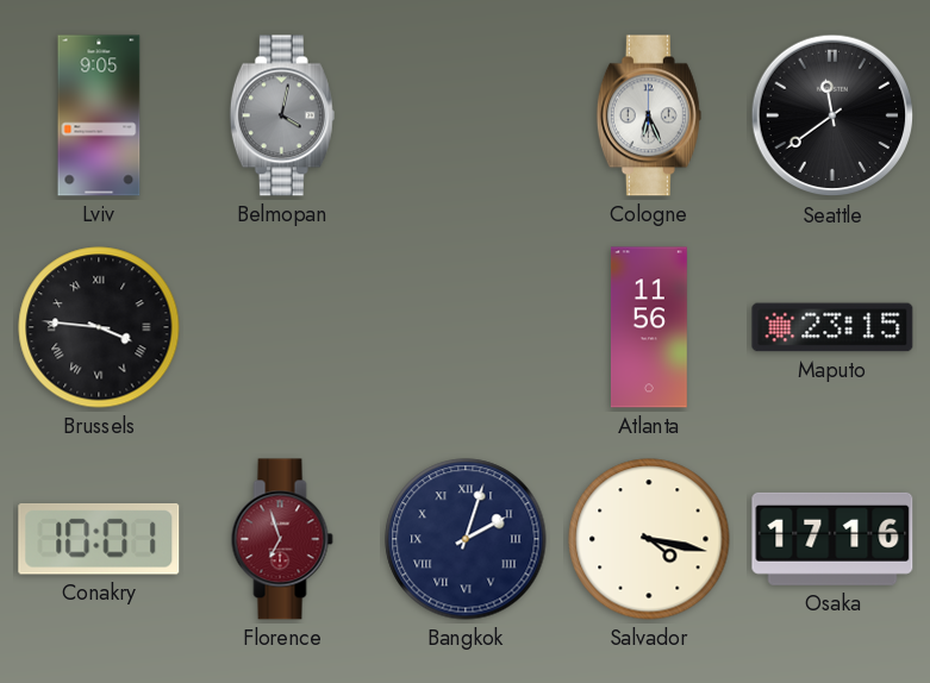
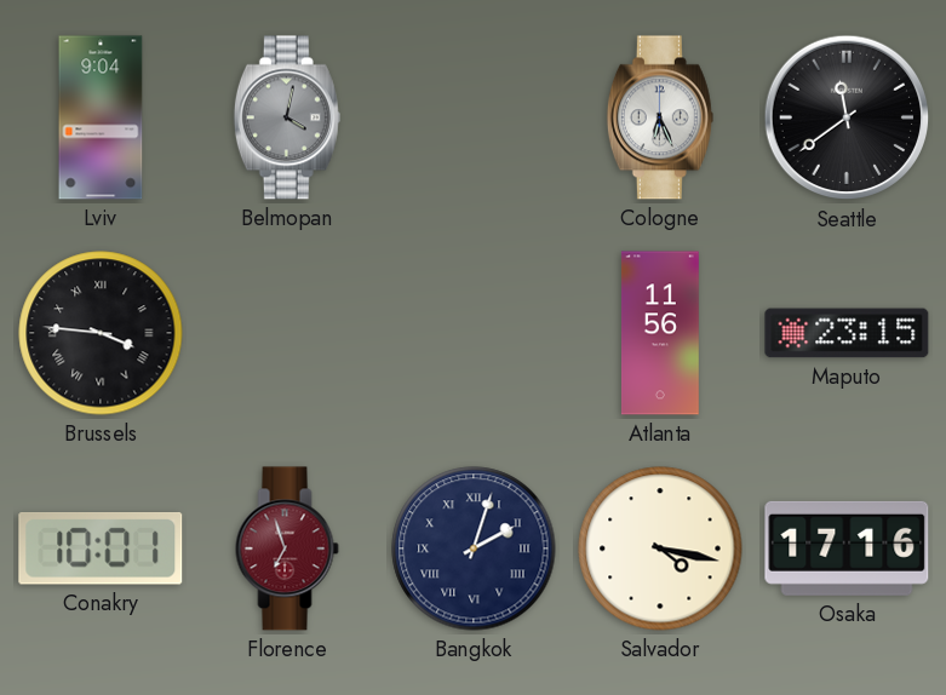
Lviv: 9:05 -> 9:04 (101, 117)
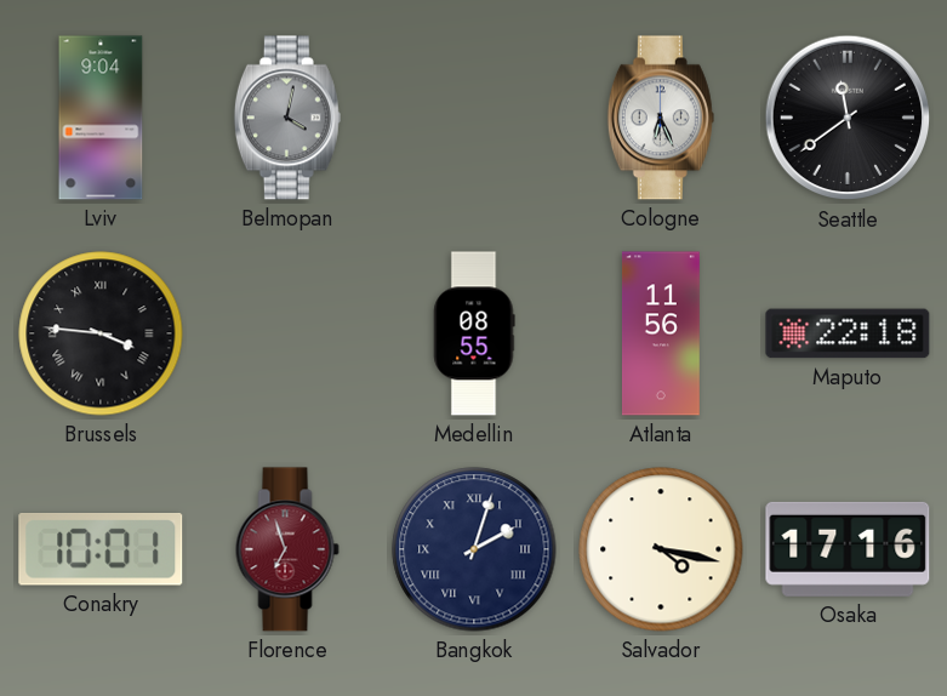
Medellin: none -> 08:55 (474, 333)
Maputo: 23:15 -> 22:18 (848, 333)
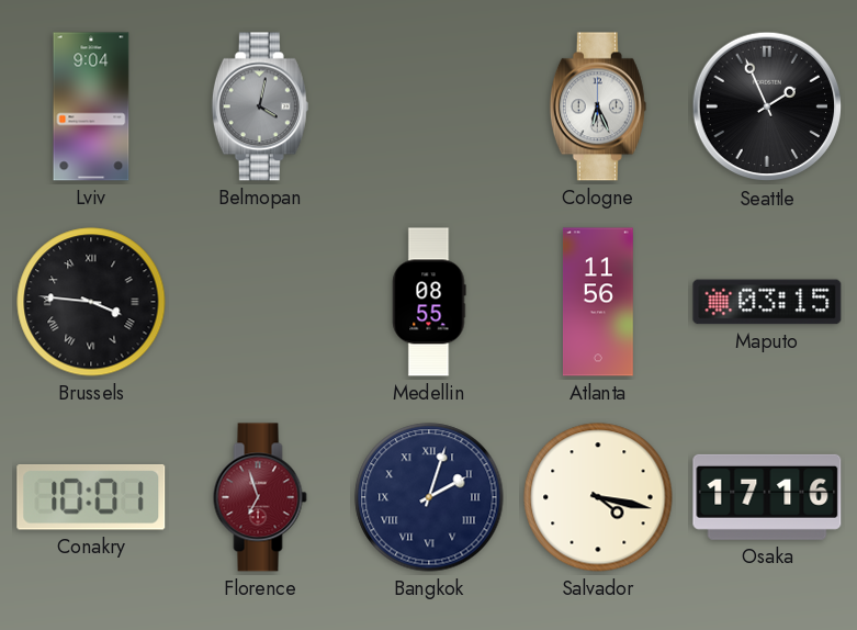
Seattle: 11:39 -> 1:56 (767, 106)
Maputo: 22:18 -> 03:15 (767, 302)
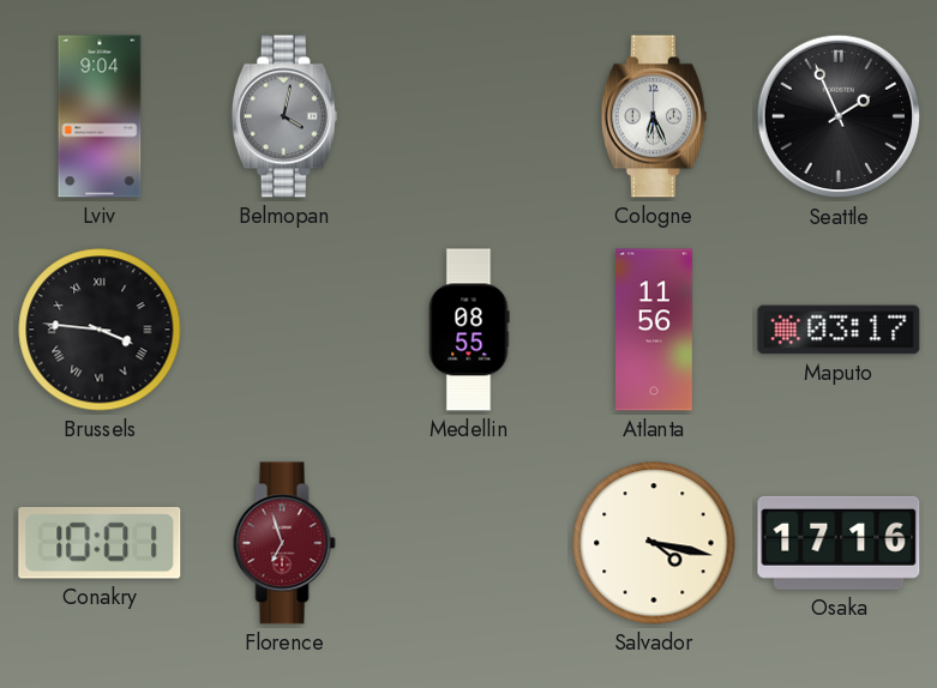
Maputo: 03:15 -> 03:17 (839, 330)
Bangkok: 2:03 -> none (429, 497)
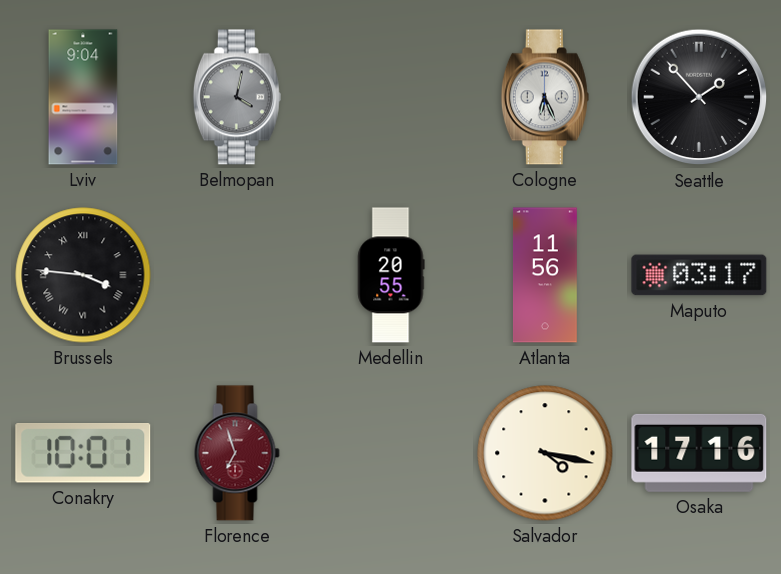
Seattle: 1:56 -> 1:53 (699, 97)
Medellin: 08:55 -> 20:55 (391, 275)
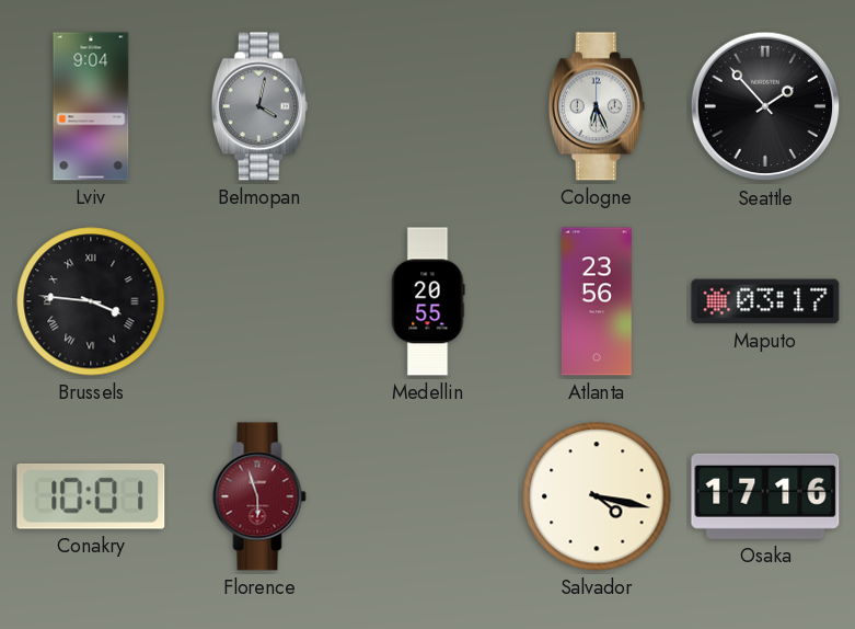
Atlanta: 11:56 -> 23:56 (597, 301)
Florence: 6:57 -> 5:57 (259, 496)
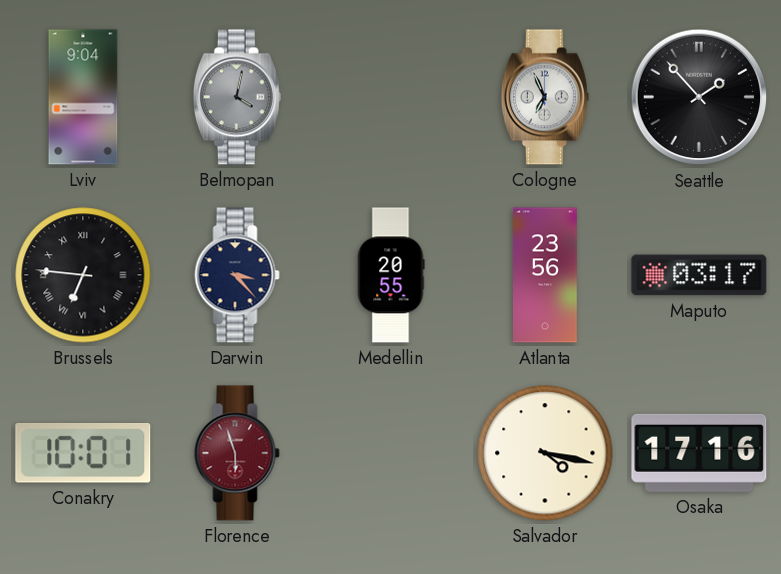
Cologne: 6:26 -> 6:56 (545, 97)
Brussels: 3:46 -> 6:46 (83, 275)
Darwin: none -> 3:23 (237, 275)
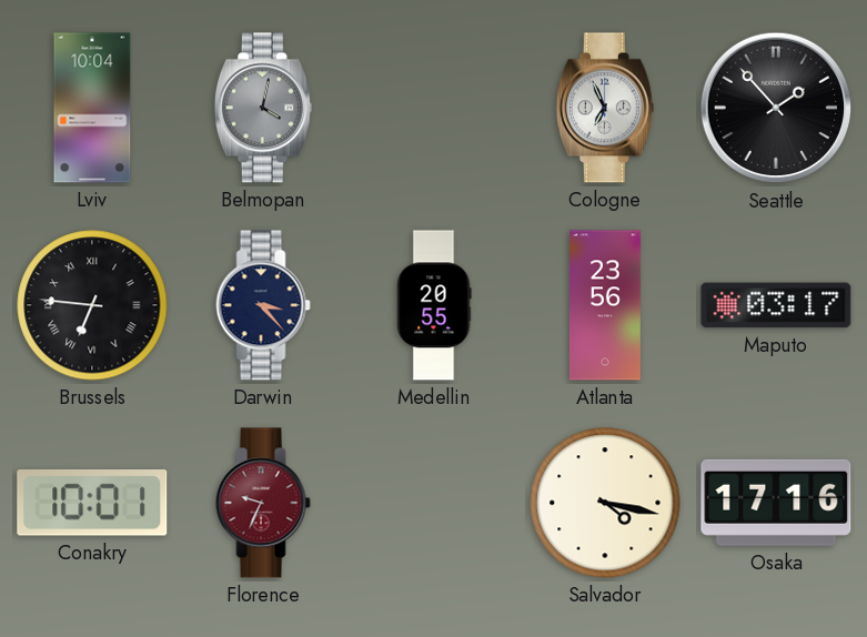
Lviv: 9:04 -> 10:04 (92, 108)
Florence: 5:57 -> 9:34 (263, 503)
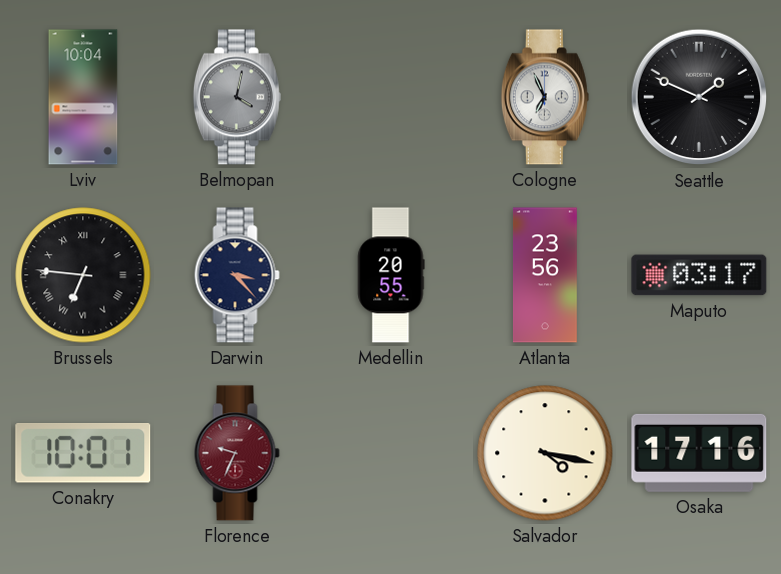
Seattle: 1:53 -> 1:49 (699, 97)
